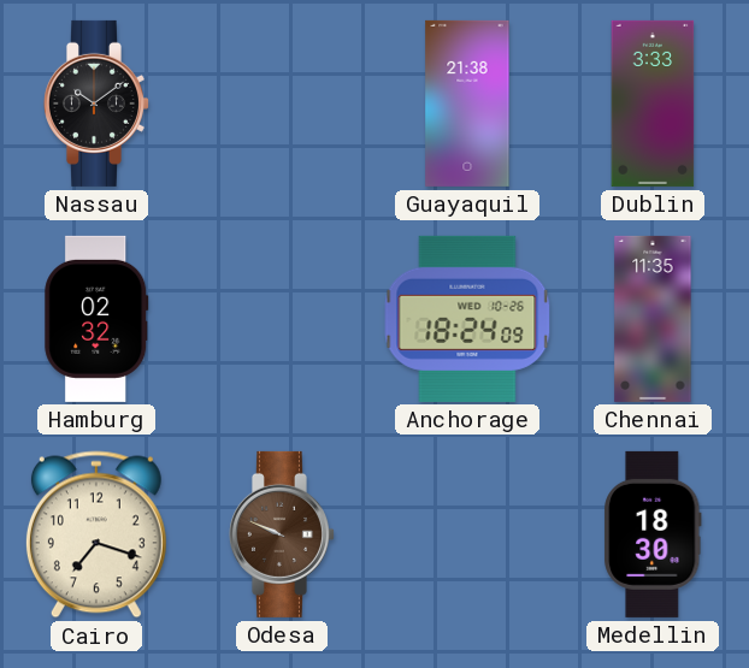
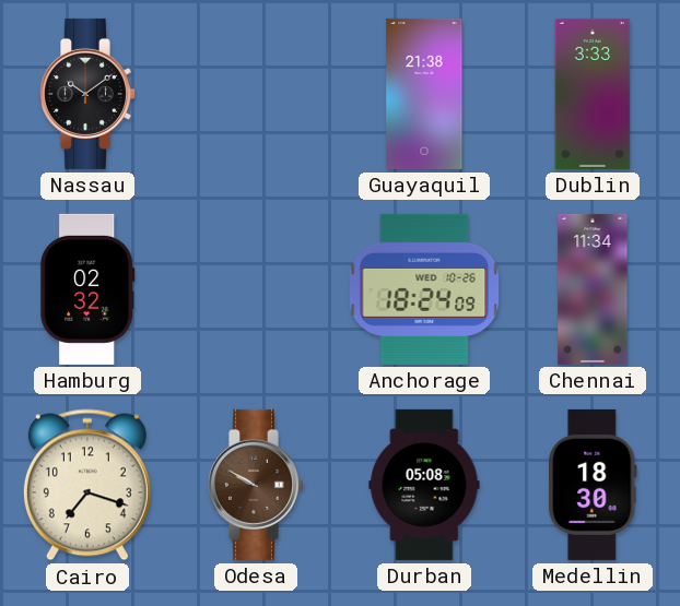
Chennai: 11:35 -> 11:34 (593, 289)
Odesa: 9:49 -> 9:50 (256, 485)
Durban: none -> 05:08 (424, 485)
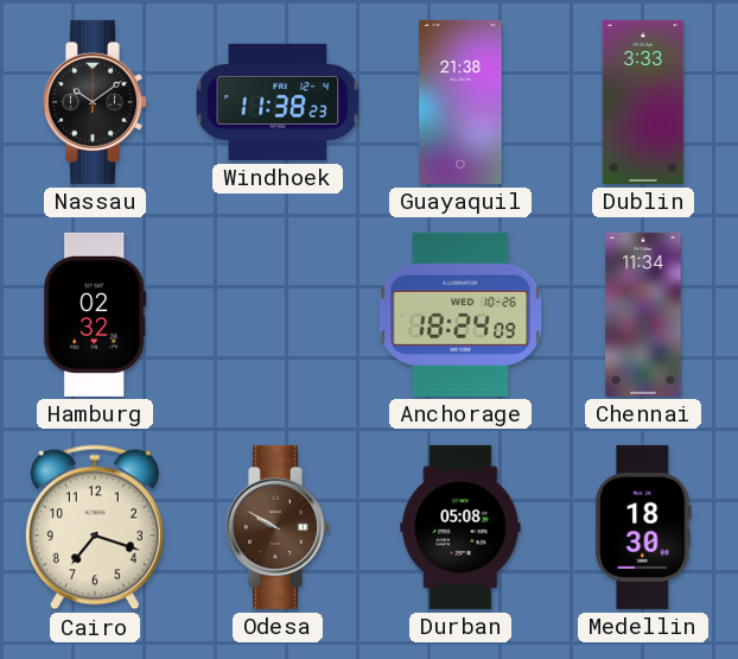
Windhoek: none -> 11:38 (278, 102)
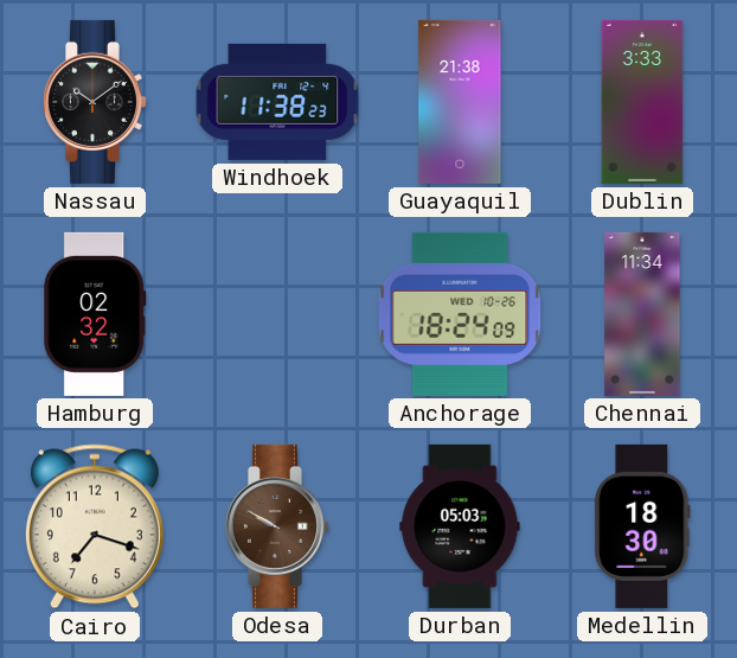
Durban: 05:08 -> 05:03 (460, 526)
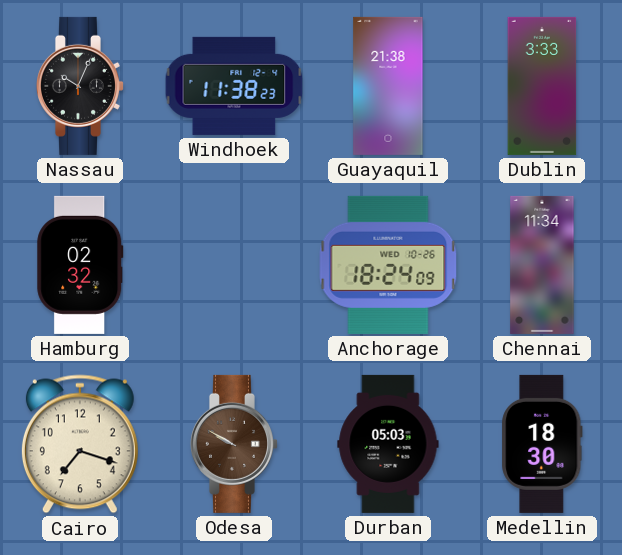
Nassau: 10:09 -> 10:04 (80, 86)
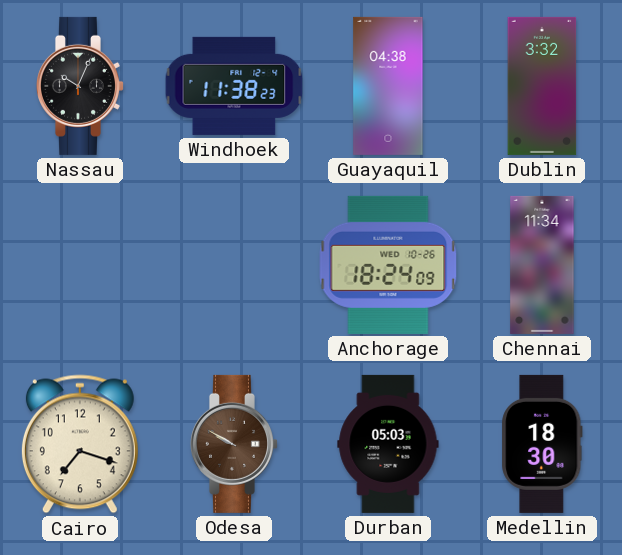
Guayaquil: 21:38 -> 04:38 (388, 86)
Dublin: 3:33 -> 3:32 (542, 86)
Hamburg: 02:32 -> none (80, 265)
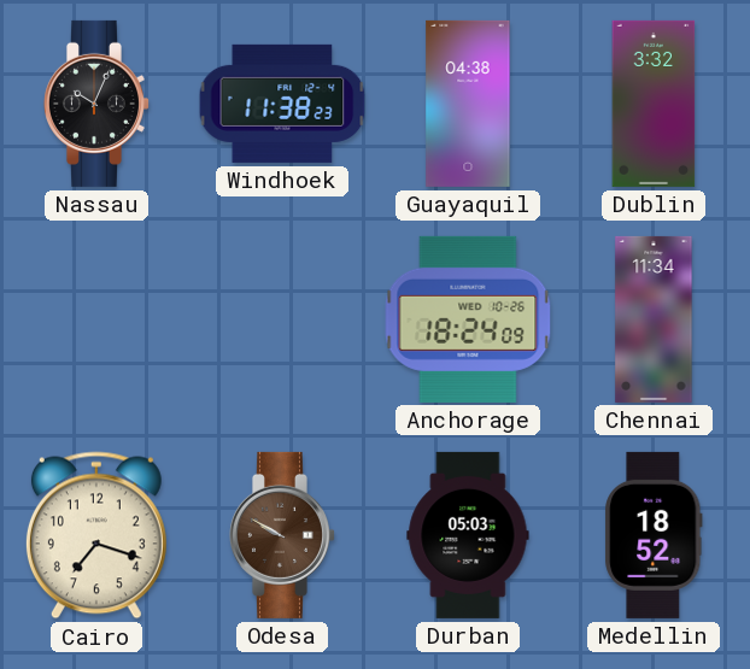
Medellin: 18:30 -> 18:52 (654, 535)
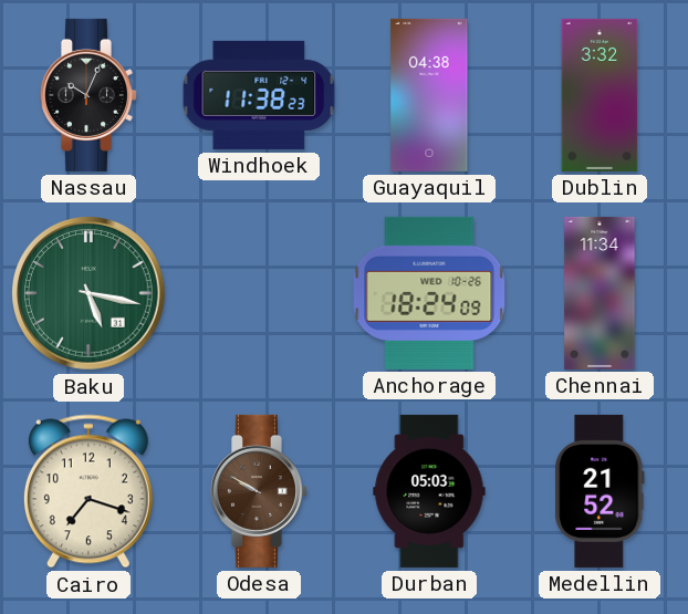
Baku: none -> 5:17 (90, 294)
Medellin: 18:52 -> 21:52 (600, 491)
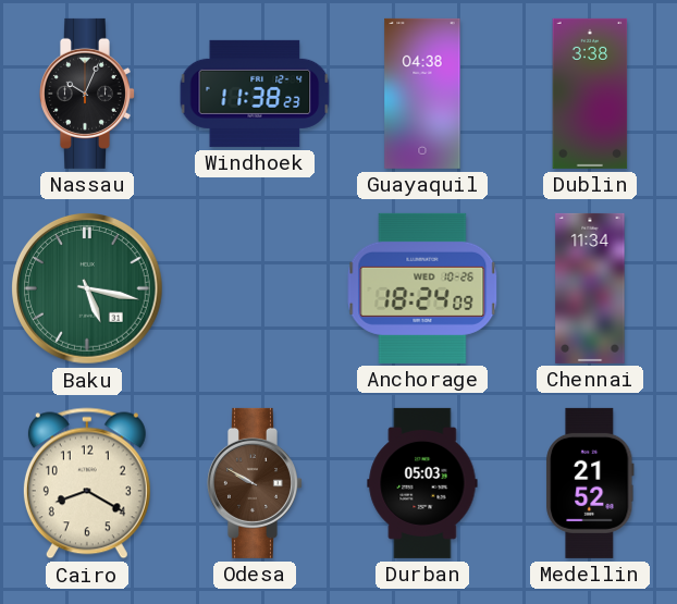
Dublin: 3:32 -> 3:38 (590, 94)
Cairo: 7:18 -> 8:20 (87, 483)
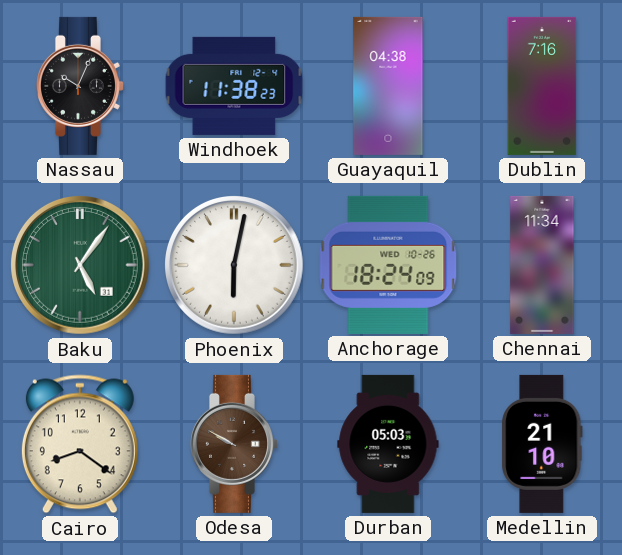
Dublin: 3:38 -> 7:16 (542, 86)
Baku: 5:17 -> 5:06 (81, 266)
Phoenix: none -> 6:02 (235, 266)
Cairo: 8:20 -> 8:21 (80, 444)
Medellin: 21:52 -> 21:10 (542, 444)
